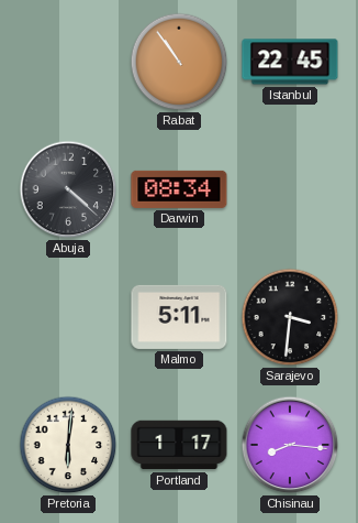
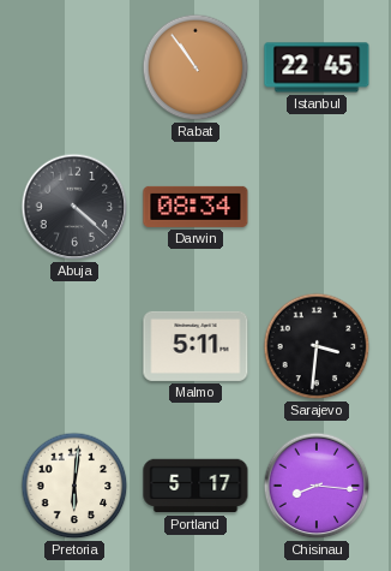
Portland: 1:17 -> 5:17 (195, 486)
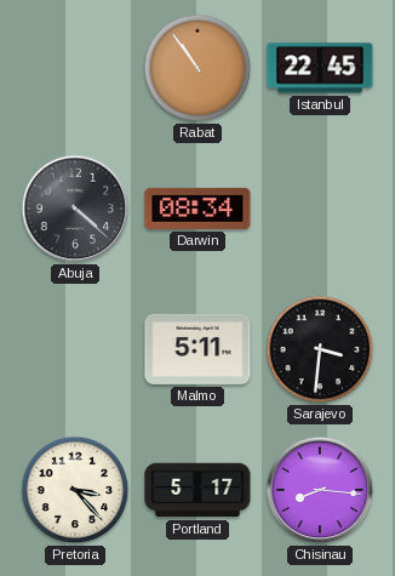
Pretoria: 6:01 -> 3:23 (75, 490)
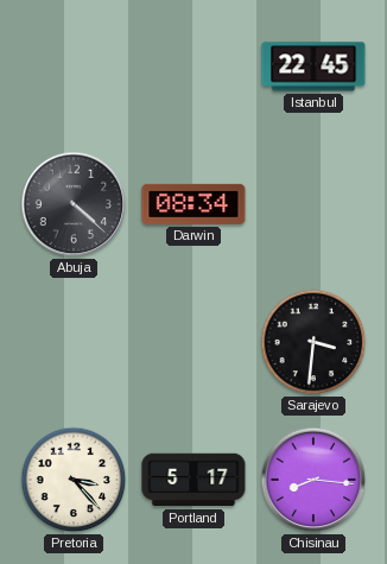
Rabat: 10:54 -> none (198, 68)
Malmo: 5:11 -> none (198, 349)
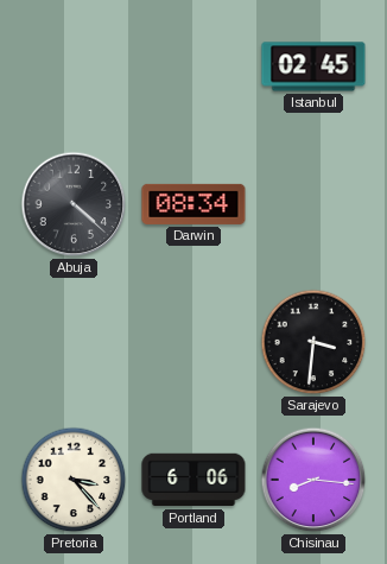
Istanbul: 22:45 -> 02:45 (313, 66)
Portland: 5:17 -> 6:06 (193, 480)
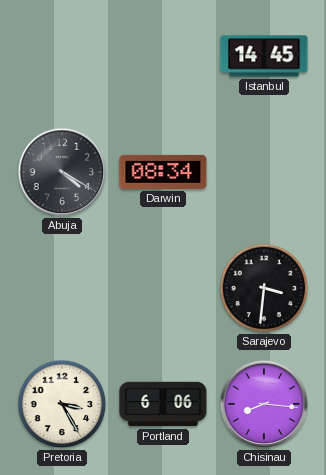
Istanbul: 02:45 -> 14:45 (264, 56)
Abuja: 4:22 -> 4:20 (62, 172)
Pretoria: 3:23 -> 3:25 (62, 404)
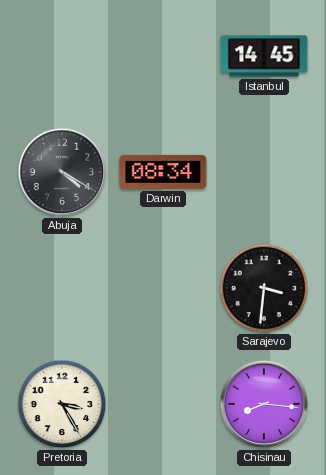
Portland: 6:06 -> none (163, 404)
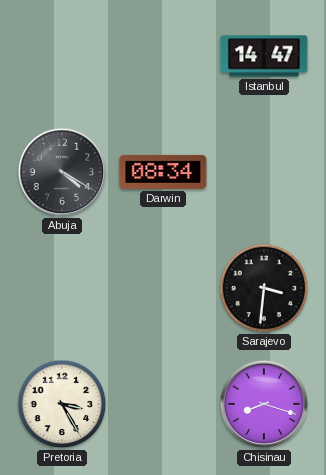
Istanbul: 14:45 -> 14:47 (264, 56)
Chisinau: 8:16 -> 8:18 (264, 404)
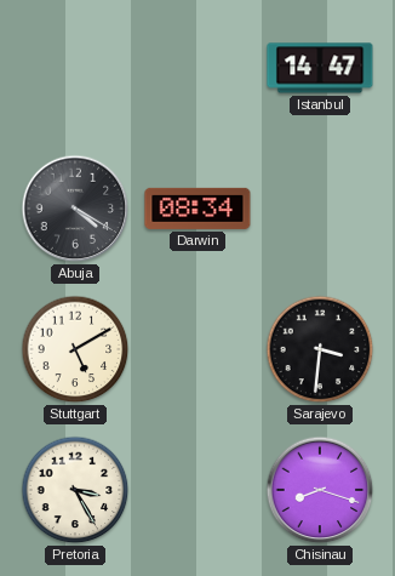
Stuttgart: none -> 5:10 (75, 349)
